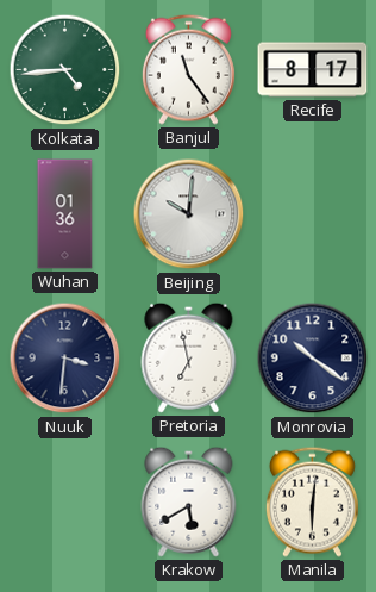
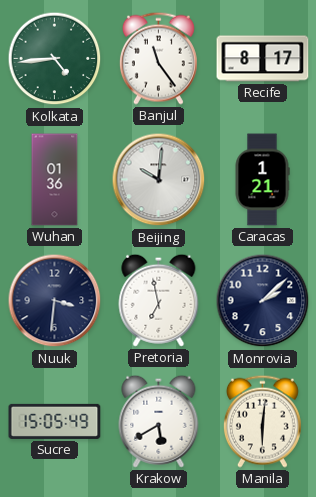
Caracas: none -> 1:21 (262, 180)
Monrovia: 10:21 -> 2:08 (263, 301)
Sucre: none -> 15:05 (55, 421)
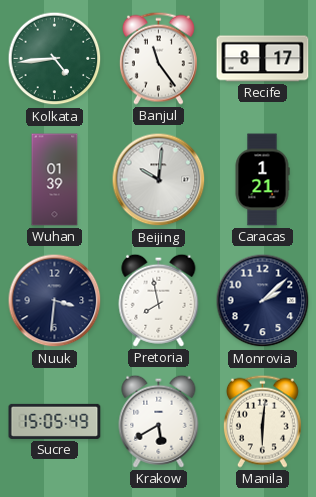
Wuhan: 01:36 -> 01:39 (55, 180)
Pretoria: 6:58 -> 7:58 (159, 300)
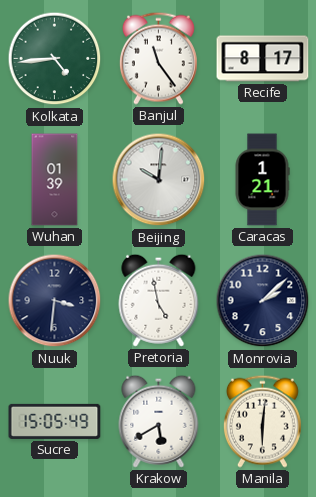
Pretoria: 7:58 -> 4:58 (159, 300)
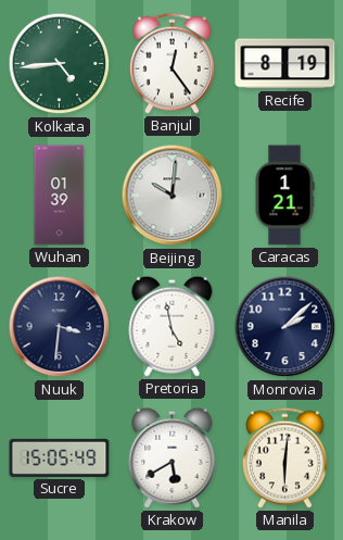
Banjul: 11:24 -> 12:24 (171, 63)
Recife: 8:17 -> 8:19 (285, 64)
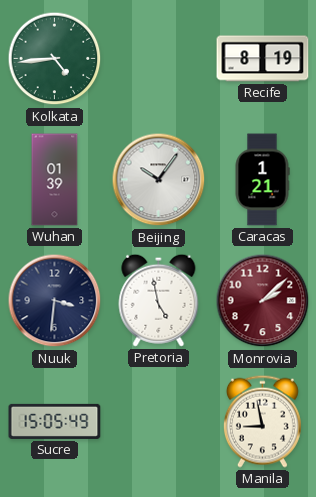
Banjul: 12:24 -> none (171, 63)
Beijing: 10:01 -> 10:06 (159, 180)
Monrovia dial: navy -> burgundy (263, 301)
Krakow: 5:40 -> none (173, 457)
Manila: 6:01 -> 8:58 (262, 421)
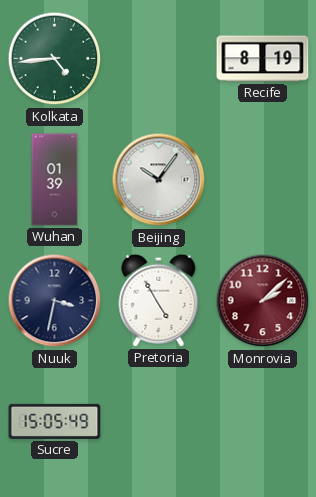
Caracas: 1:21 -> none (262, 180)
Nuuk: 3:31 -> 3:32 (55, 301)
Pretoria: 4:58 -> 4:55 (159, 300)
Manila: 8:58 -> none (262, 421)
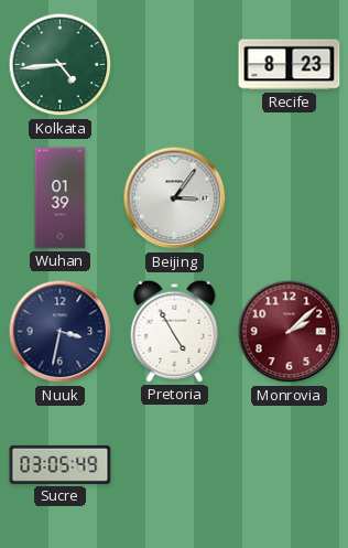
Recife: 8:19 -> 8:23 (290, 65)
Beijing: 10:06 -> 3:06 (175, 198)
Sucre: 15:05 -> 03:05 (61, 464)
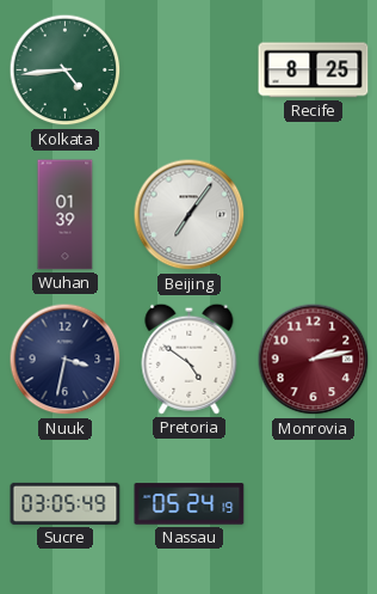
Recife: 8:23 -> 8:25 (314, 71)
Beijing: 3:06 -> 7:06 (190, 215)
Pretoria: 4:55 -> 4:51 (190, 359)
Monrovia: 2:08 -> 2:13 (314, 360)
Nassau: none -> 05:24 (190, 504)
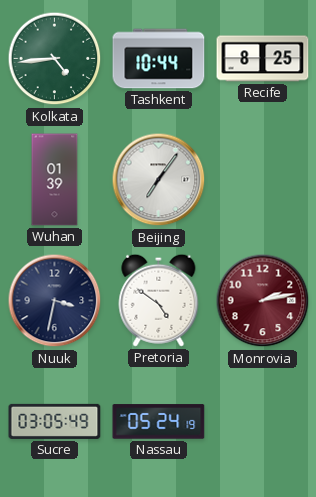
Tashkent: none -> 10:44 (159, 59)
